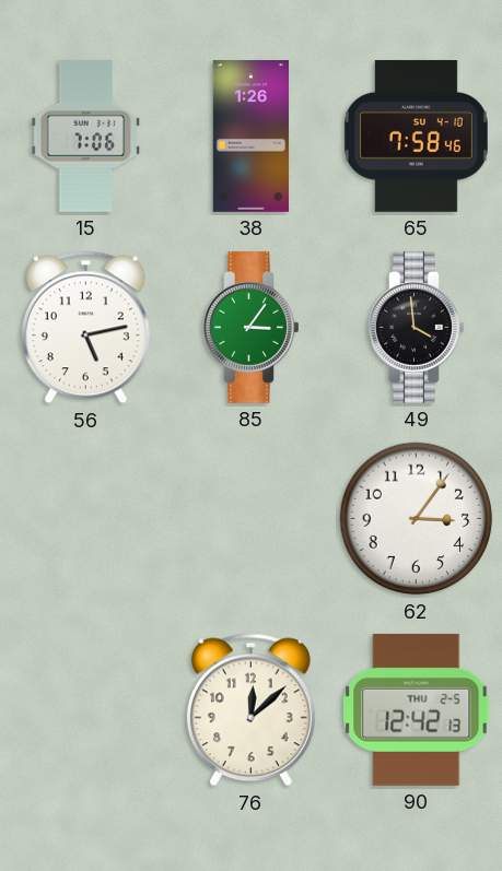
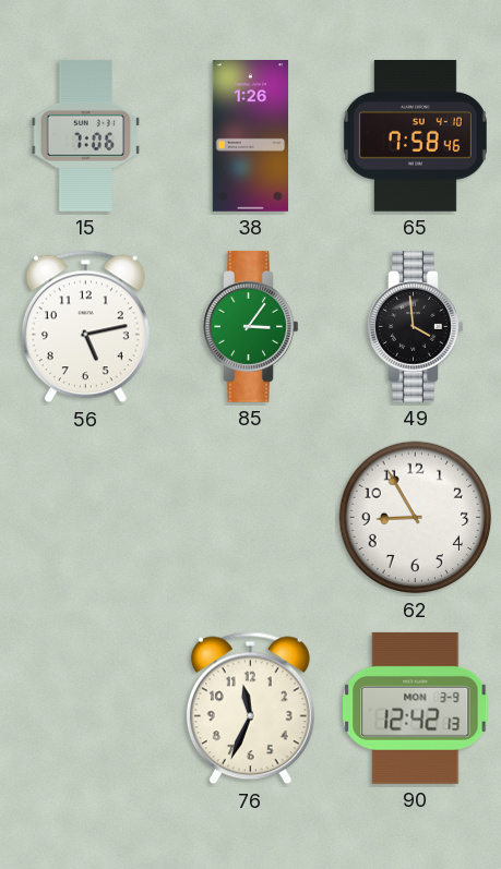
62: 3:06 -> 8:55 (416, 518)
76: 12:08 -> 11:34 (250, 709)
90 date: THU 2-5 -> MON 3-9 (416, 708)
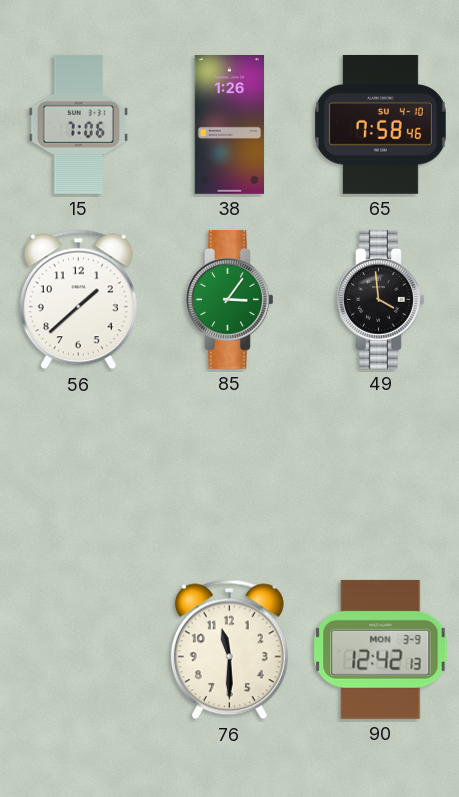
56: 5:13 -> 1:38 (78, 300)
62: 8:55 -> none (416, 518)
76: 11:34 -> 11:30 (229, 650)
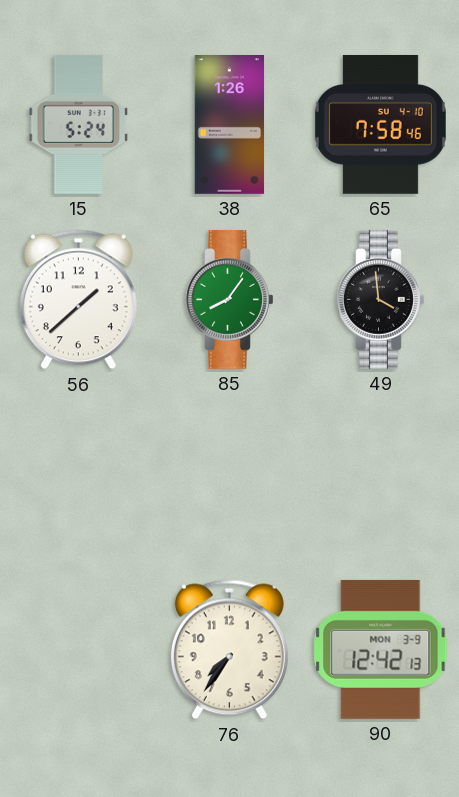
15: 7:06 -> 5:24 (79, 124)
85: 3:06 -> 8:06 (230, 299)
76: 11:30 -> 7:36 (229, 650)
